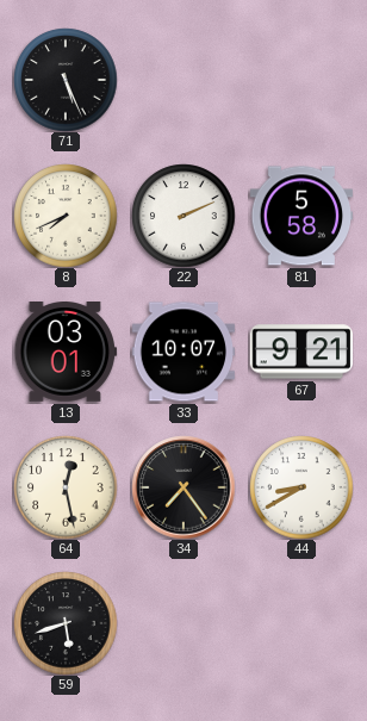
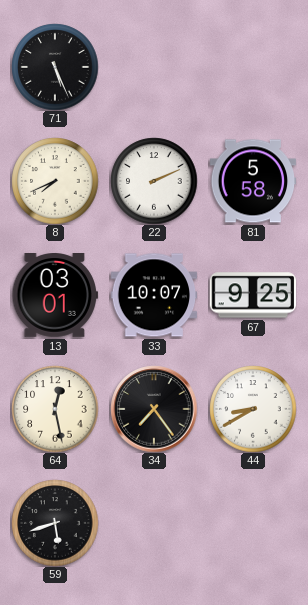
67: 9:21 -> 9:25 (253, 295)
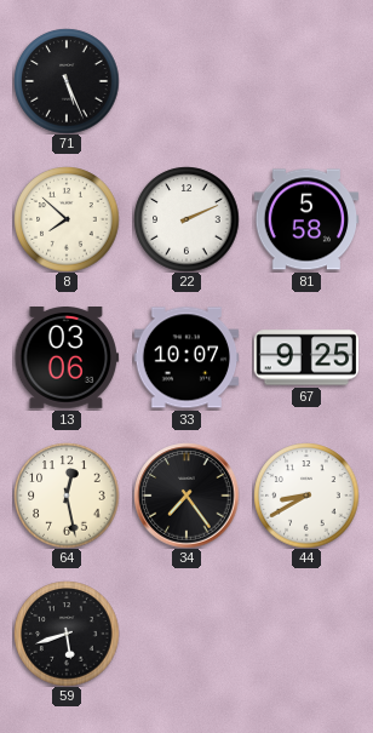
8: 7:41 -> 7:52 (67, 219)
13: 03:01 -> 03:06 (67, 359)
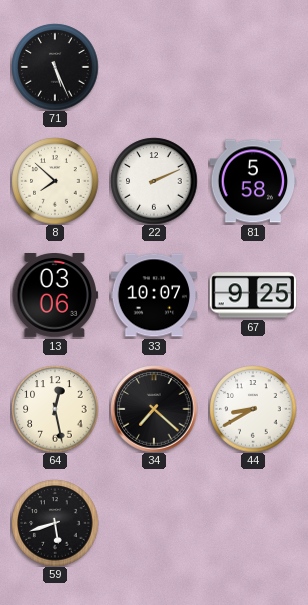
34: 7:24 -> 7:22 (154, 409)
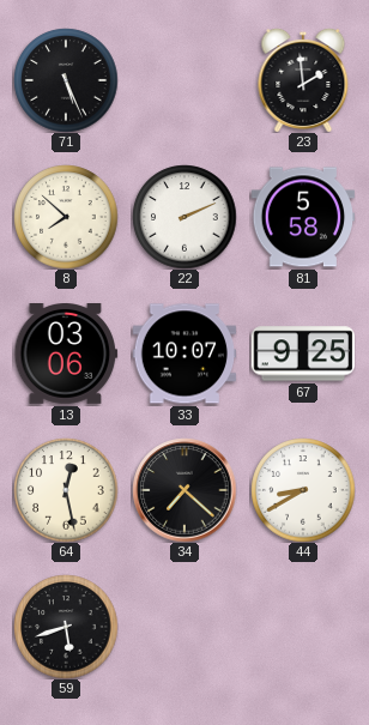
23: none -> 1:59 (303, 80)
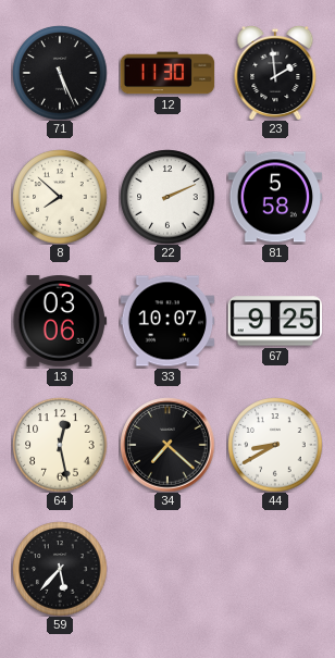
12: none -> 11:30 (167, 73)
59: 5:42 -> 5:37 (60, 569)
